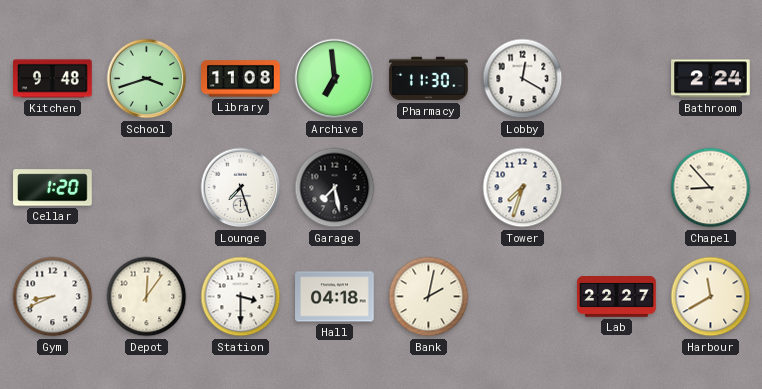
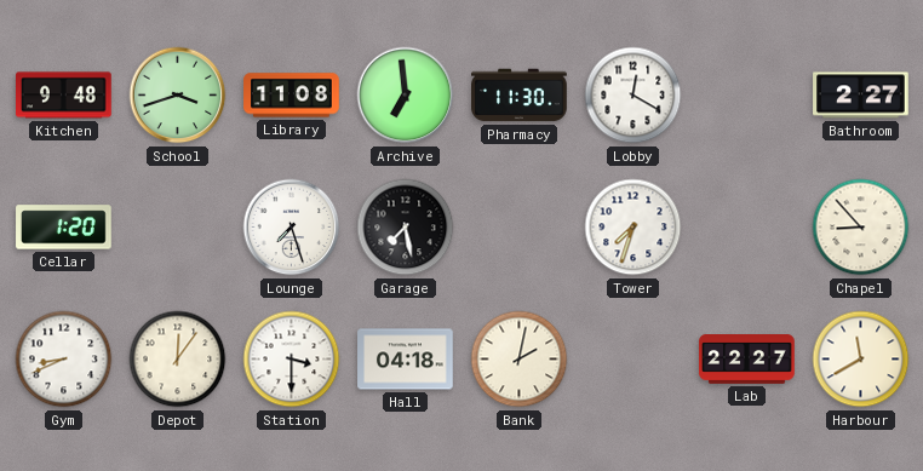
Bathroom: 2:24 -> 2:27 (861, 96)
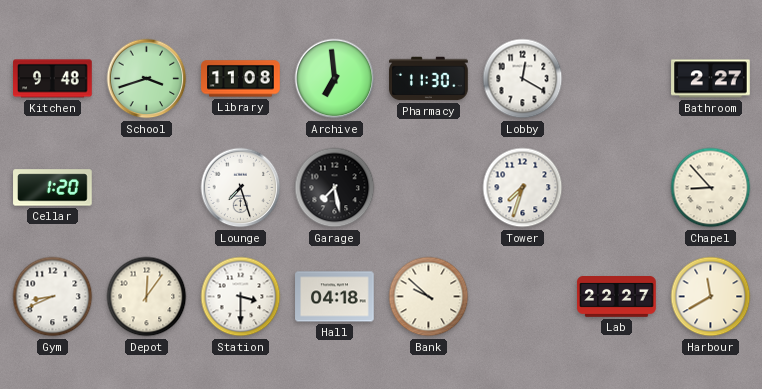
Bank: 2:02 -> 9:52 (429, 297)
